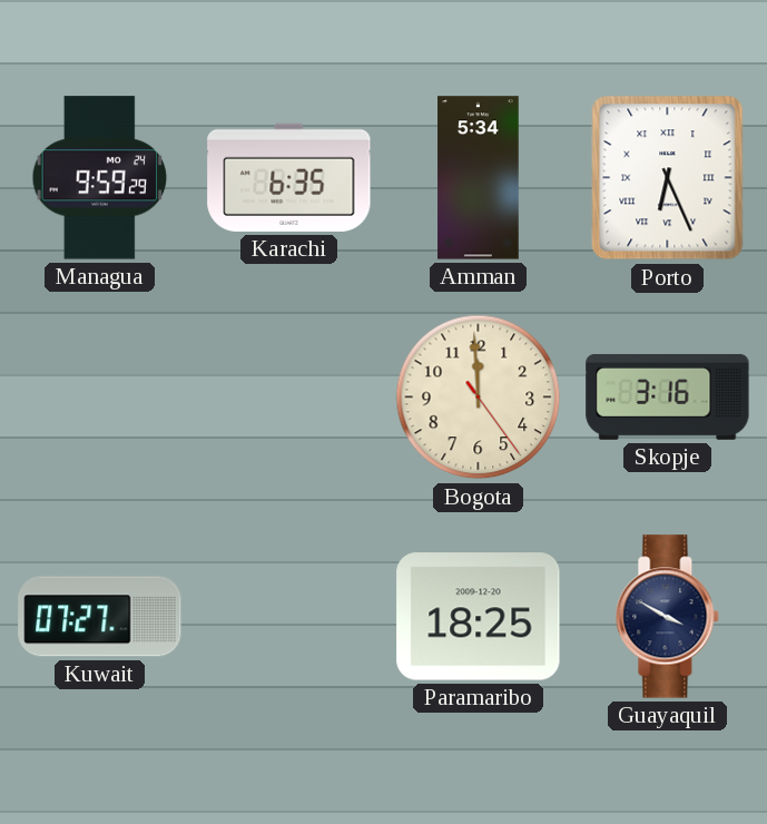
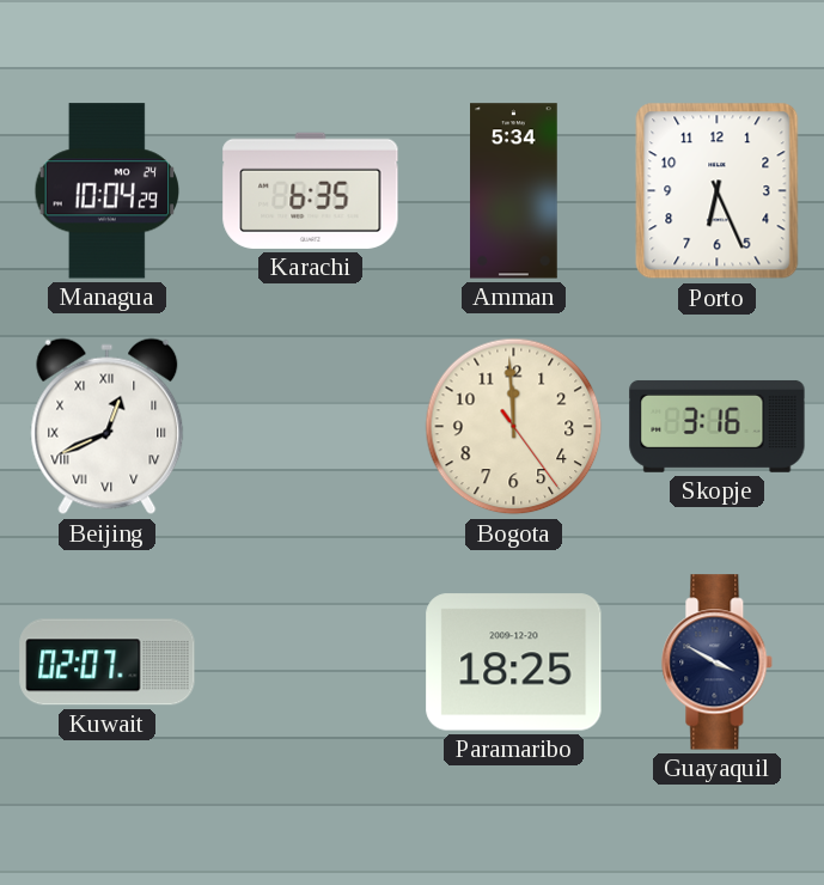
Managua: 9:59 -> 10:04 (108, 191)
Porto numerals: Roman -> Arabic (718, 191)
Beijing: none -> 12:41 (108, 427)
Kuwait: 07:27 -> 02:07 (108, 663)
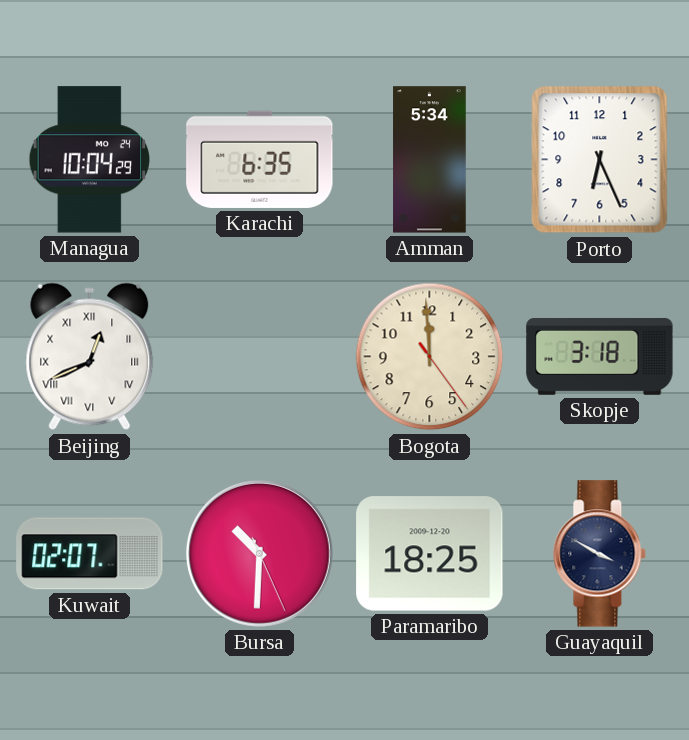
Skopje: 3:16 -> 3:18 (600, 357)
Bursa: none -> 10:30 (259, 553)
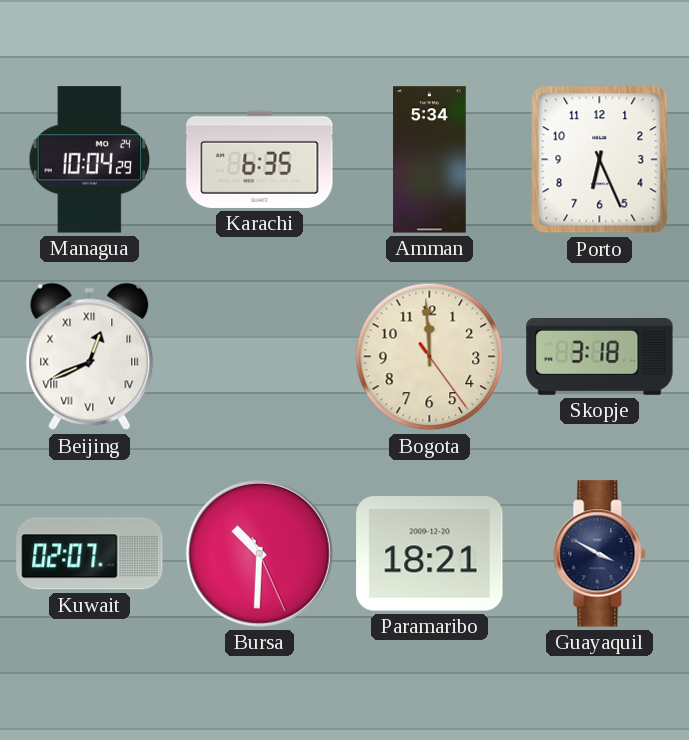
Paramaribo: 18:25 -> 18:21 (430, 554)
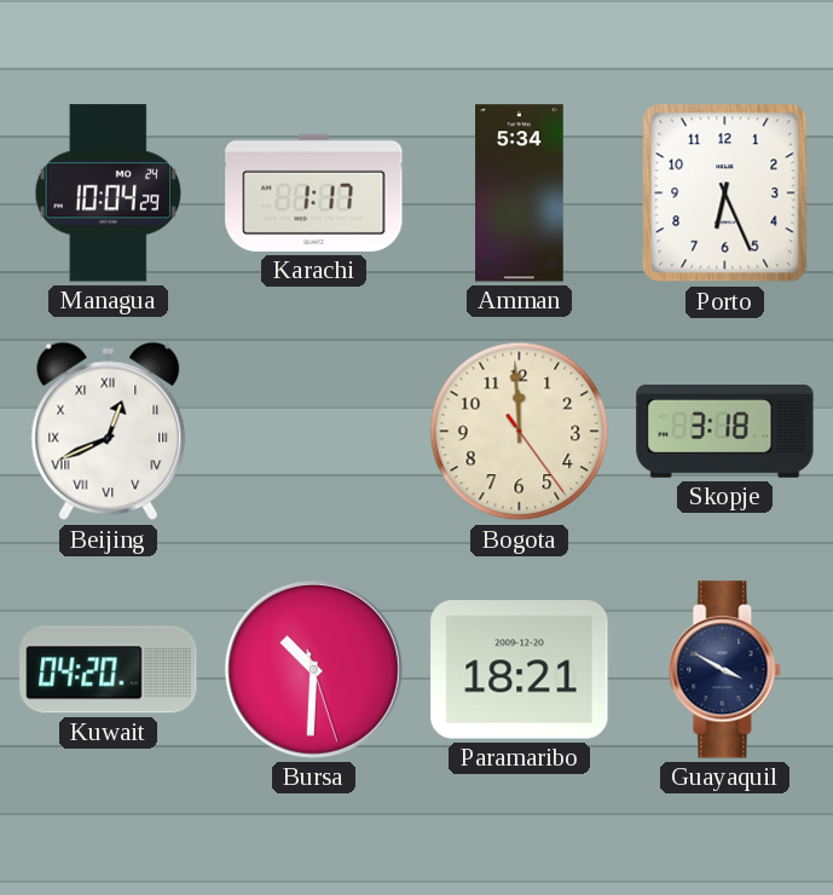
Karachi: 6:35 -> 1:17 (314, 192)
Kuwait: 02:07 -> 04:20 (109, 670)
Bursa: 10:30:26 -> 10:30:27 (313, 669)
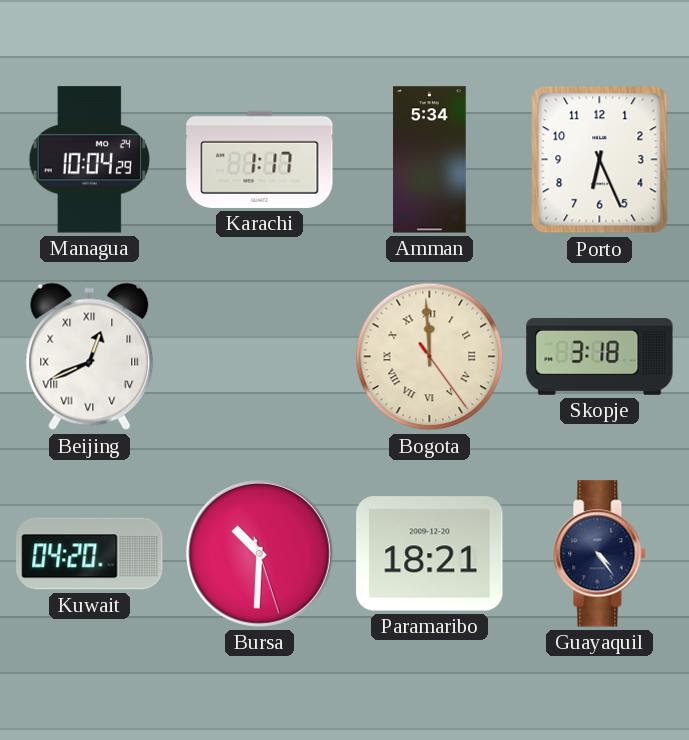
Bogota numerals: Arabic -> Roman (430, 357)
Guayaquil: 3:50 -> 4:24 (600, 554)
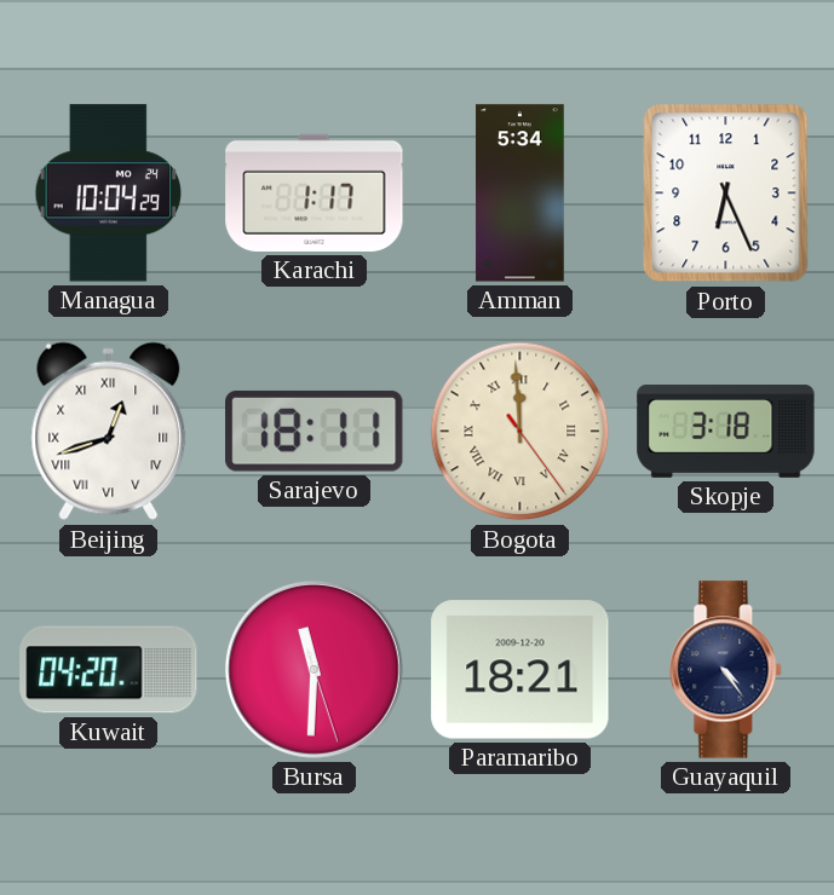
Beijing: 12:41 -> 12:42 (109, 432)
Sarajevo: none -> 18:11 (315, 431)
Bursa: 10:30 -> 11:30 (314, 669)
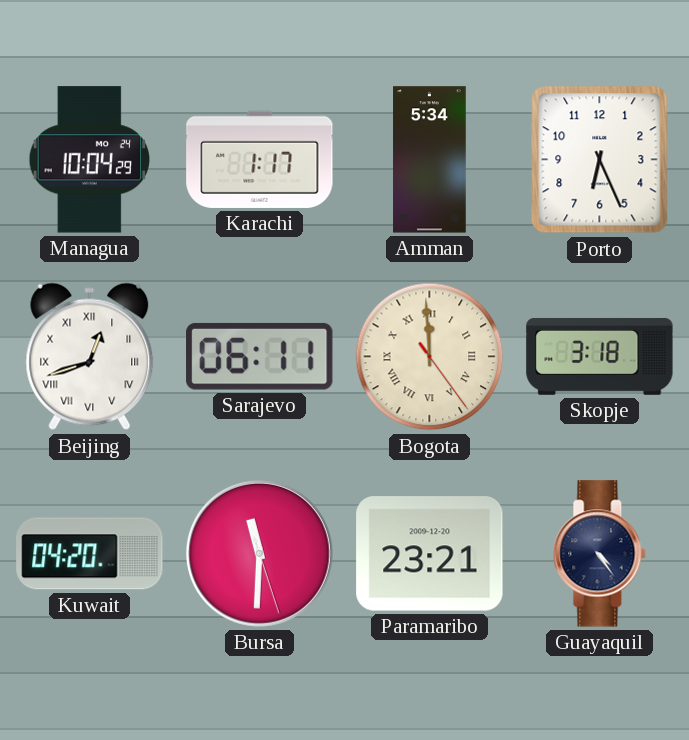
Sarajevo: 18:11 -> 06:11 (260, 356)
Paramaribo: 18:21 -> 23:21 (430, 554)
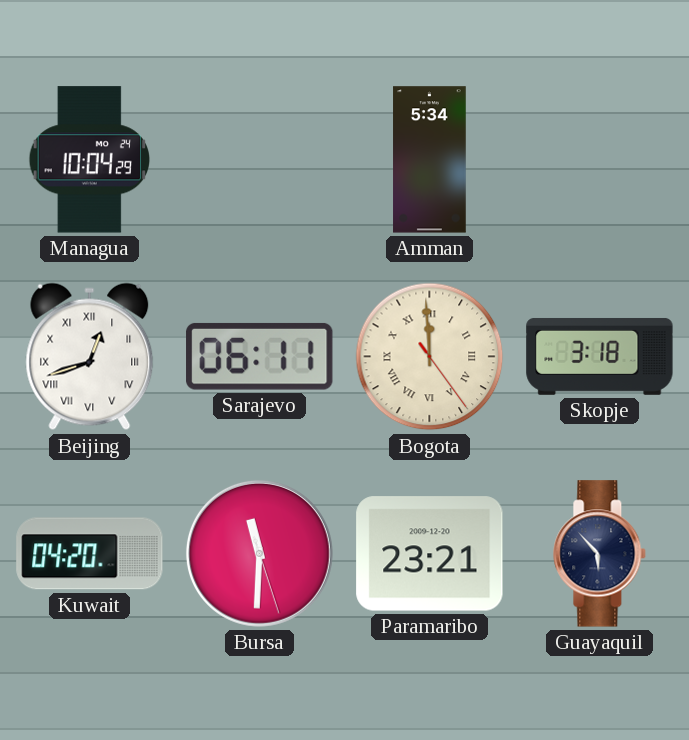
Karachi: 1:17 -> none (260, 159)
Porto: 6:26 -> none (600, 160)
Guayaquil: 4:24 -> 5:53 (600, 554)
